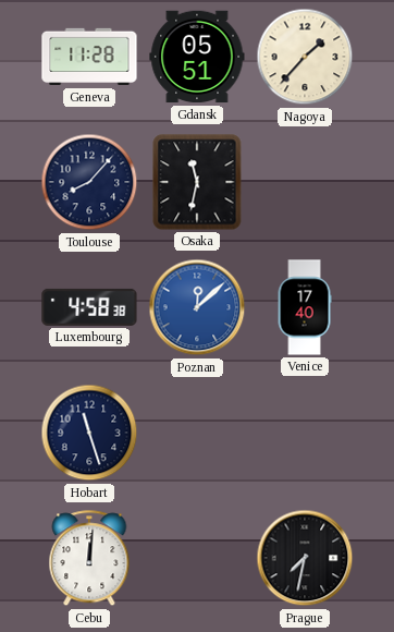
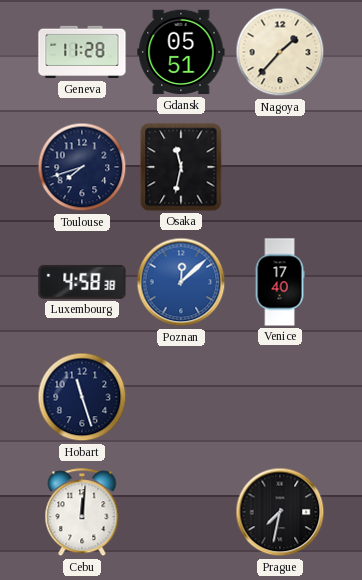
Toulouse: 8:07 -> 7:42 (82, 167)
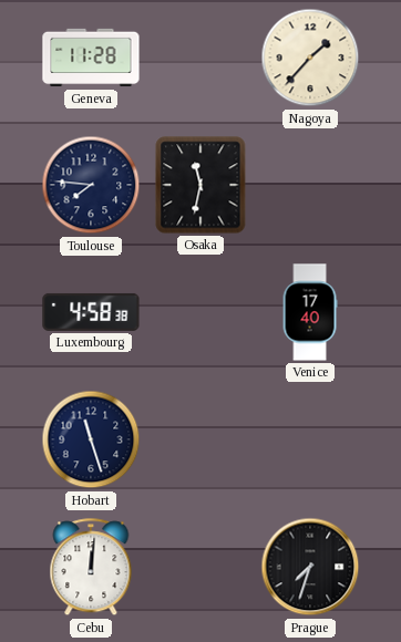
Gdansk: 05:51 -> none (181, 52)
Toulouse: 7:42 -> 7:46 (91, 185)
Poznan: 12:08 -> none (181, 282)
Prague: 7:32 -> 7:33 (310, 567)
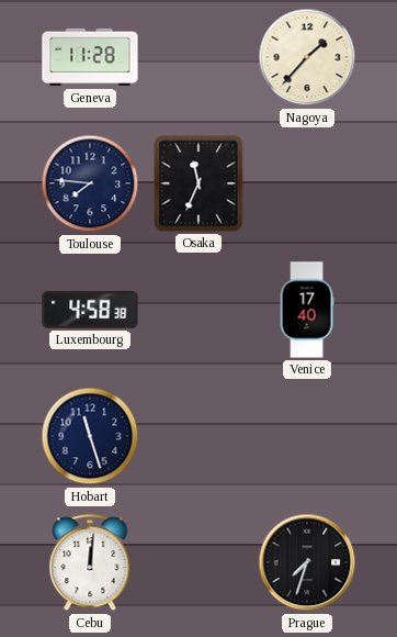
Osaka: 11:32 -> 11:34 (198, 183)
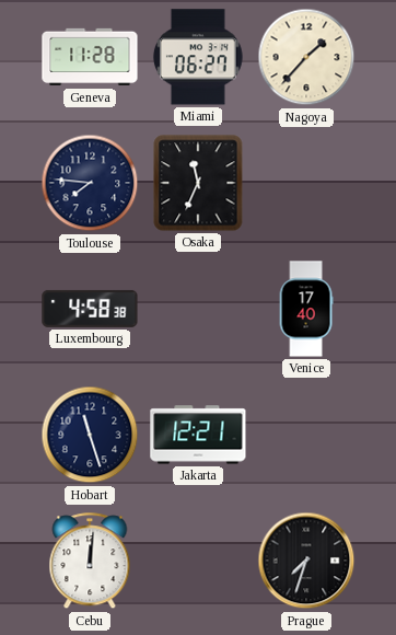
Miami: none -> 06:27 (198, 57)
Jakarta: none -> 12:21 (198, 435)
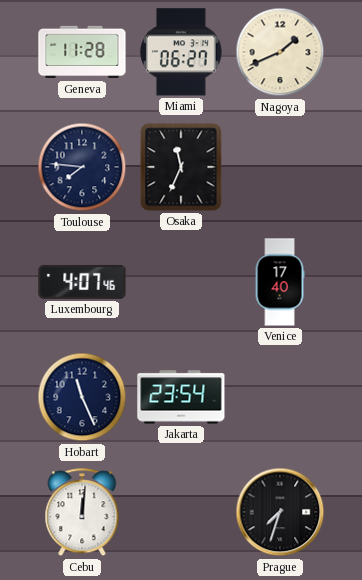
Nagoya: 1:37 -> 1:41 (280, 52)
Luxembourg: 4:58 -> 4:07 (82, 282)
Hobart: 11:27 -> 11:26 (82, 397)
Jakarta: 12:21 -> 23:54 (181, 397)
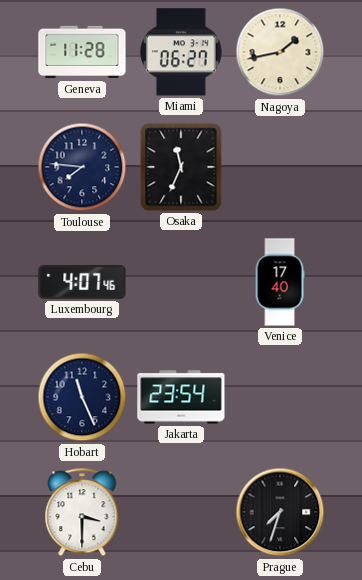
Nagoya: 1:41 -> 1:43 (280, 52)
Cebu: 12:01 -> 3:30 (82, 513)
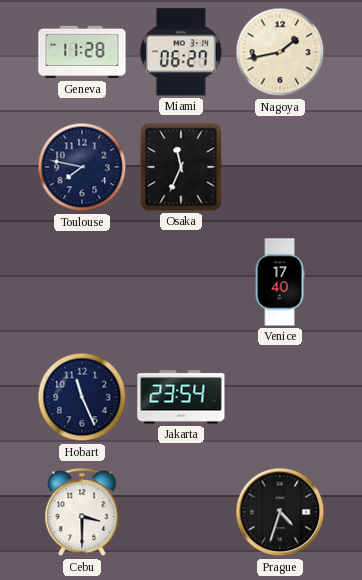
Toulouse: 7:46 -> 7:47 (82, 167)
Luxembourg: 4:07 -> none (82, 282)
Prague: 7:33 -> 4:33 (280, 512)
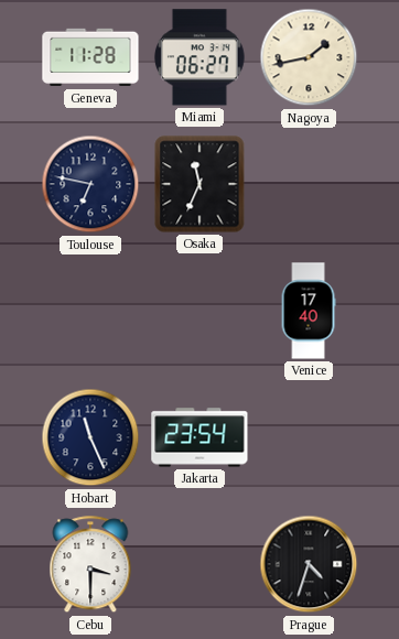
Toulouse: 7:47 -> 6:47 (90, 184)
